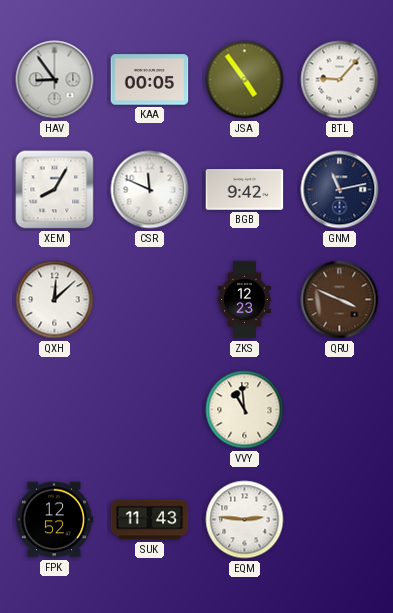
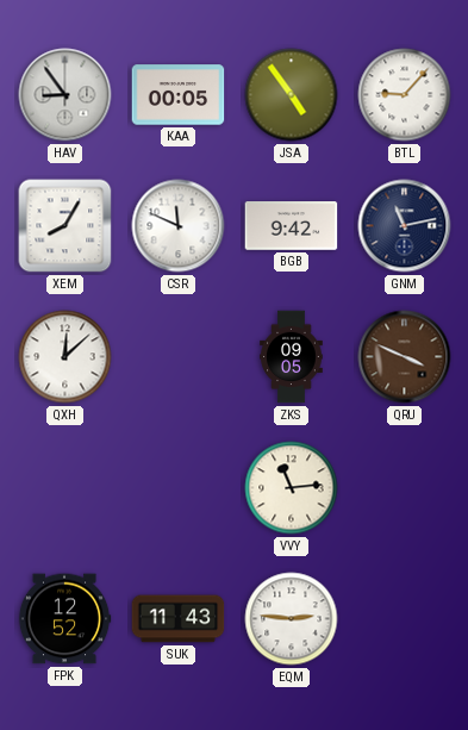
ZKS: 12:23 -> 09:05 (292, 357)
VVY: 10:59 -> 11:14 (292, 488)
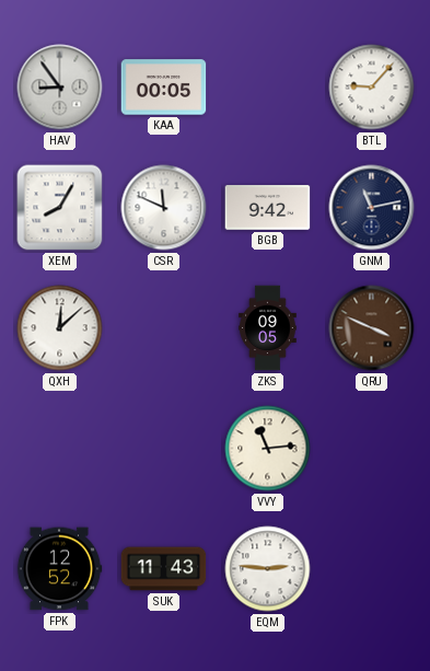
JSA: 4:54 -> none (292, 95)
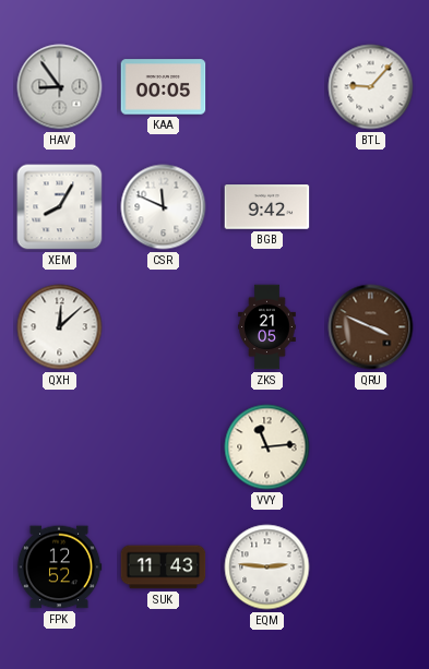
GNM: 11:13 -> none (372, 208)
ZKS: 09:05 -> 21:05 (267, 327)
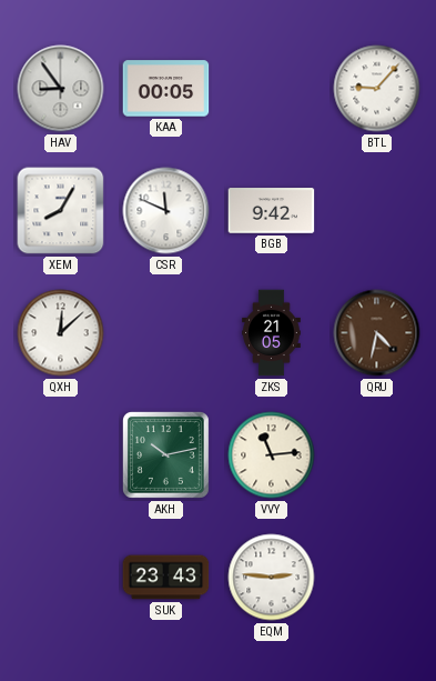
QRU: 3:49 -> 4:32 (377, 333)
AKH: none -> 10:13 (165, 454)
FPK: 12:52 -> none (59, 568)
SUK: 11:43 -> 23:43 (166, 578)
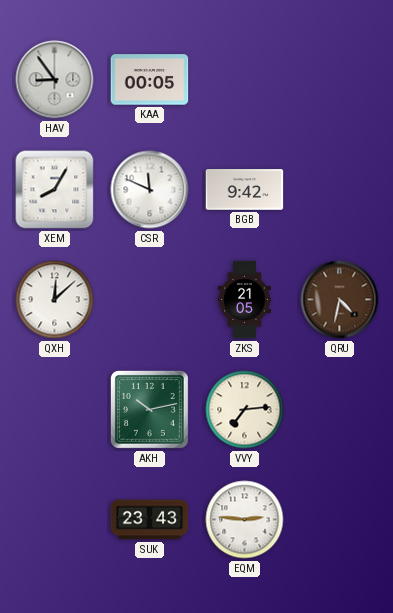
BTL: 9:07 -> none (377, 89)
VVY: 11:14 -> 7:14 (245, 410)
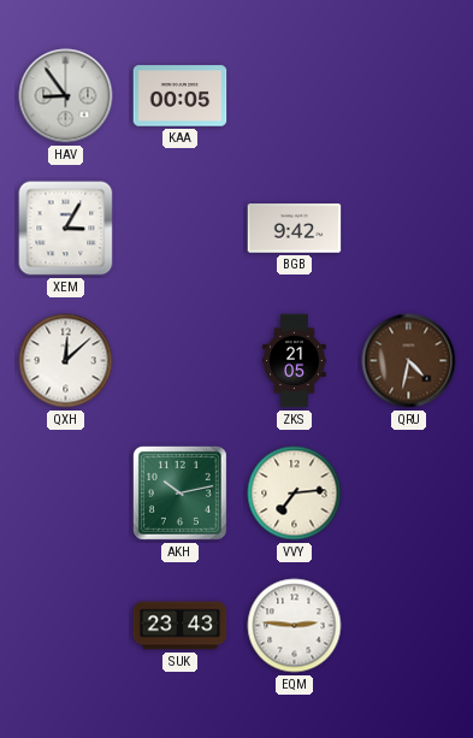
XEM: 8:05 -> 3:05 (66, 229)
CSR: 11:49 -> none (150, 190)
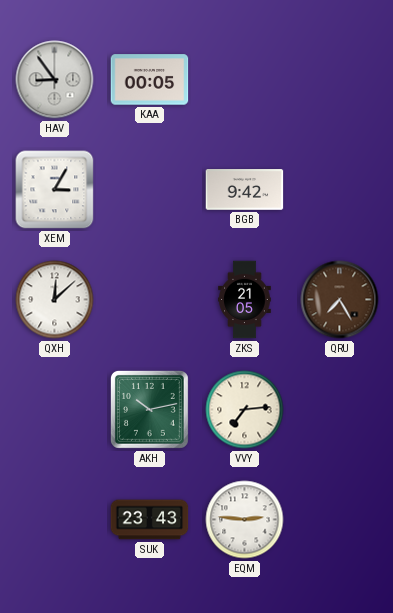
QRU: 4:32 -> 7:25 (340, 300)
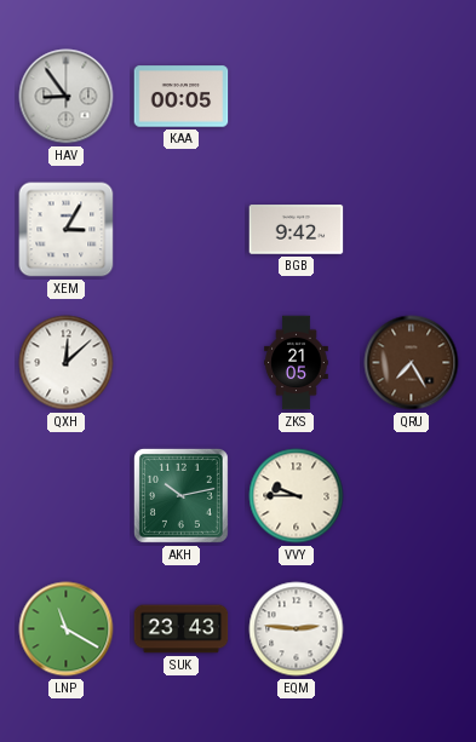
VVY: 7:14 -> 9:45 (297, 496)
LNP: none -> 11:20 (67, 629)
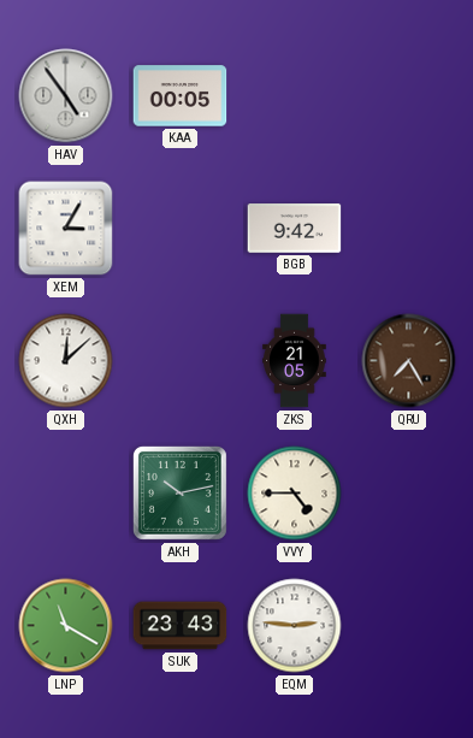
HAV: 8:54 -> 4:54 (66, 96)
VVY: 9:45 -> 4:45 (295, 494)
